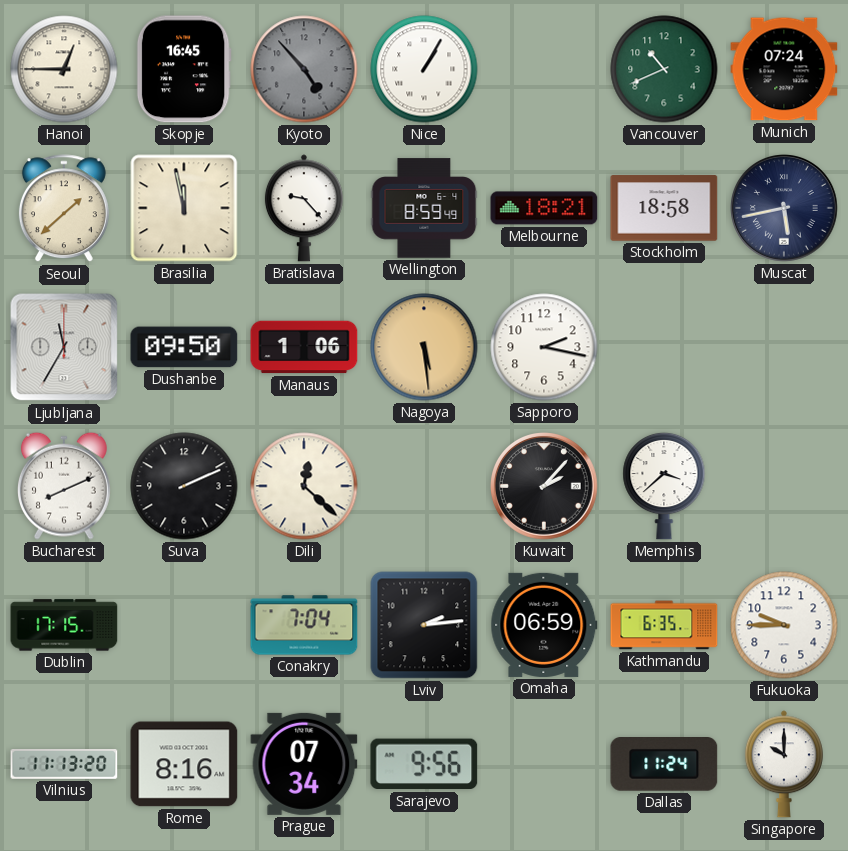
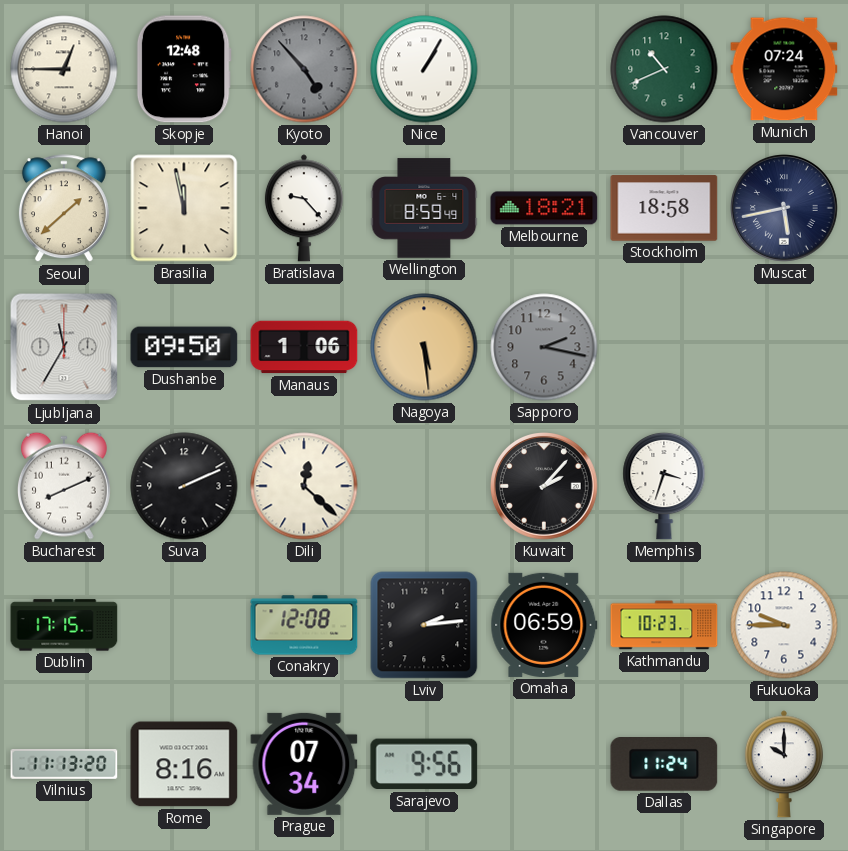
Skopje: 16:45 -> 12:48 (184, 69)
Sapporo dial: white -> grey (544, 347)
Memphis: 3:38 -> 3:33 (664, 486)
Conakry: 7:04 -> 12:08 (304, 625)
Kathmandu: 6:35 -> 10:23 (664, 625)
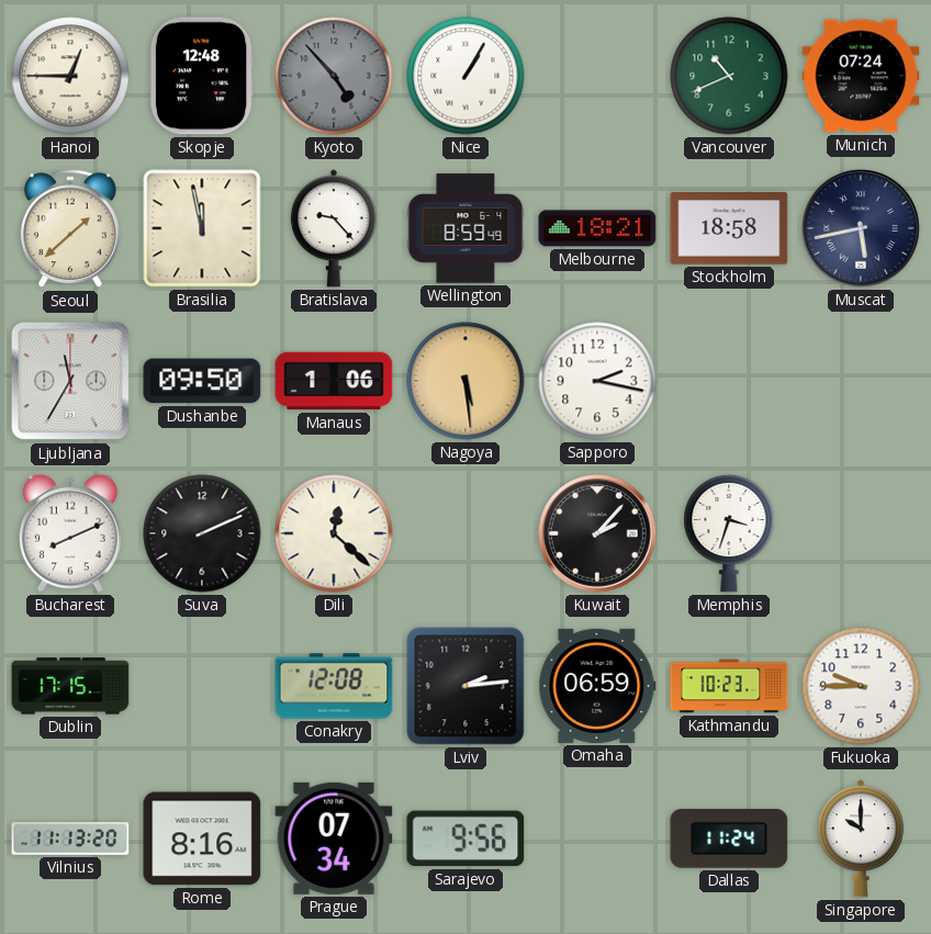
Sapporo dial: grey -> white (597, 381)
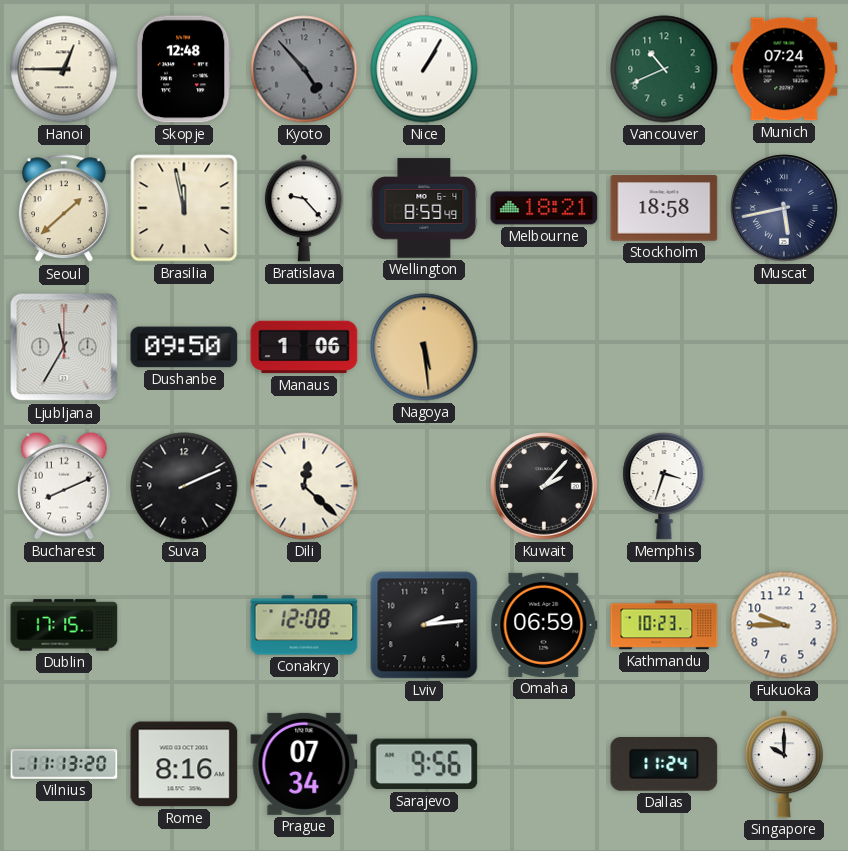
Sapporo: 2:17 -> none (597, 381)
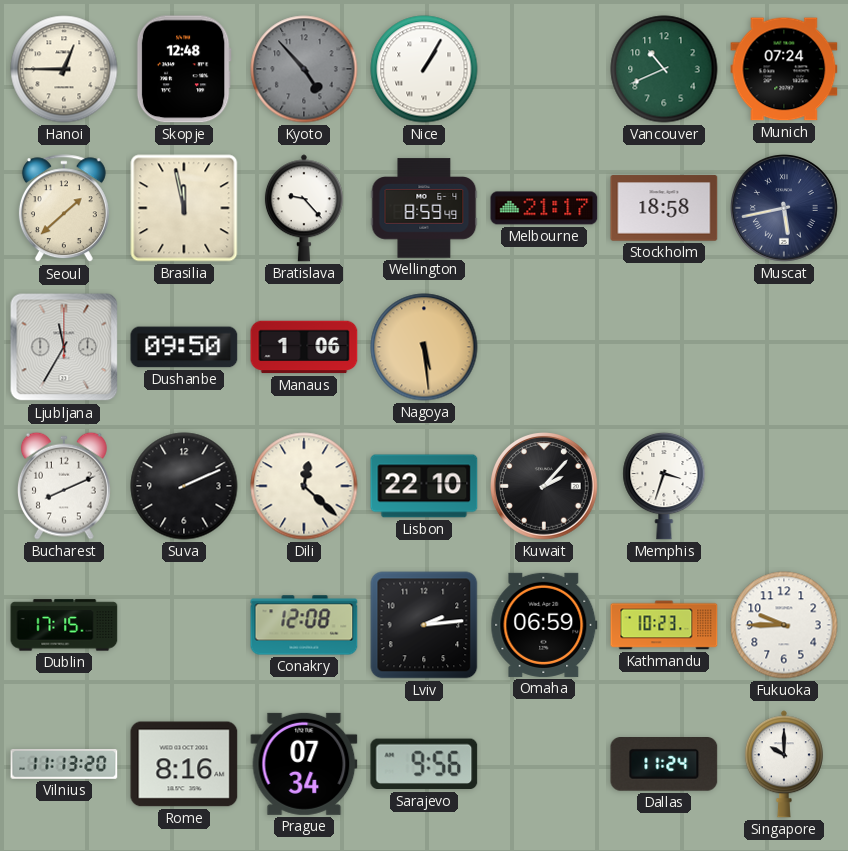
Melbourne: 18:21 -> 21:17 (544, 208)
Lisbon: none -> 22:10 (424, 486)
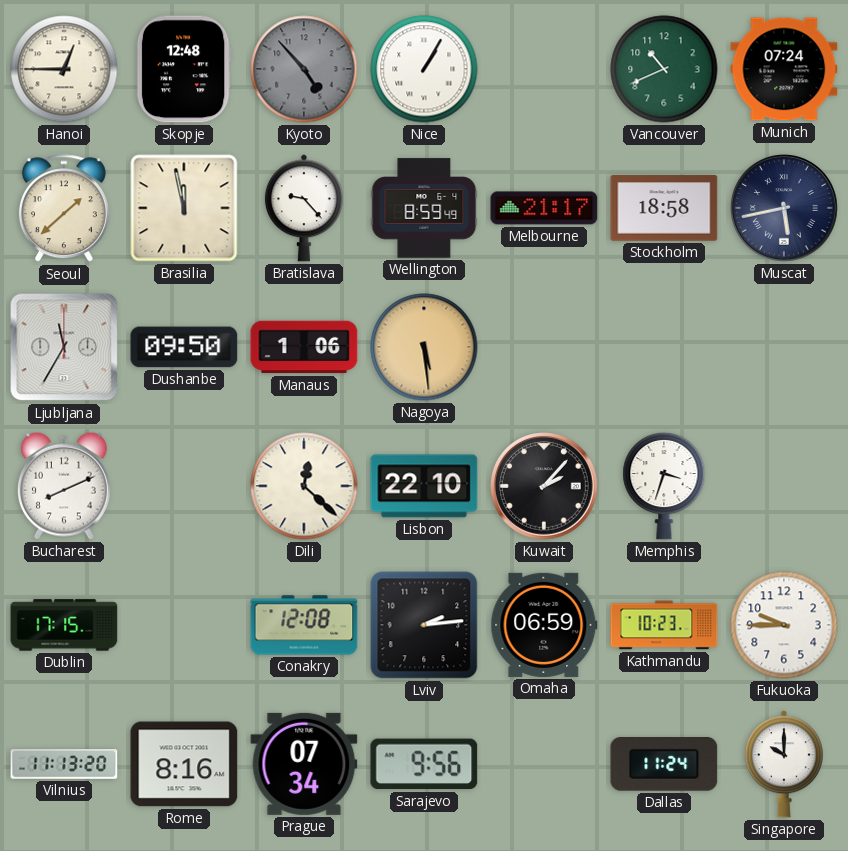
Suva: 2:11 -> none (184, 486)
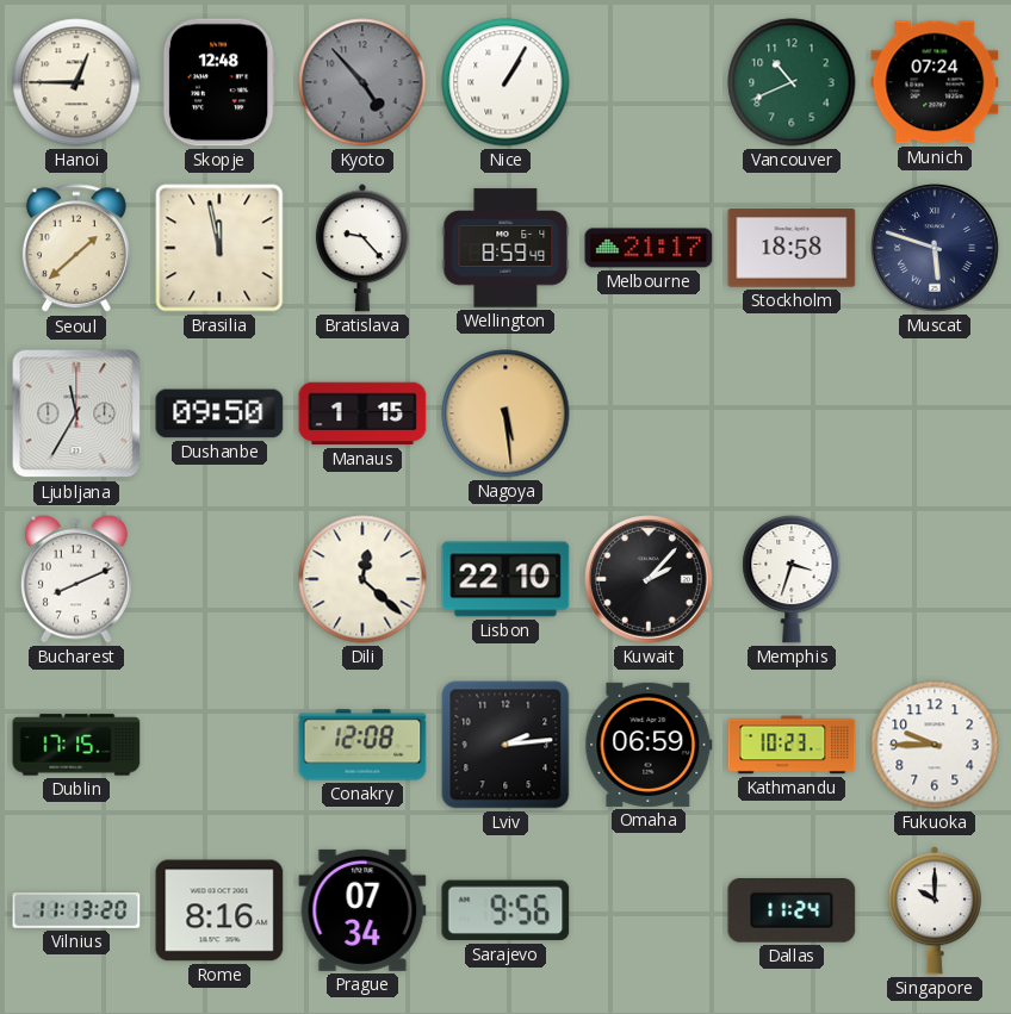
Muscat: 5:43 -> 5:48 (936, 249)
Manaus: 1:06 -> 1:15 (362, 413)
